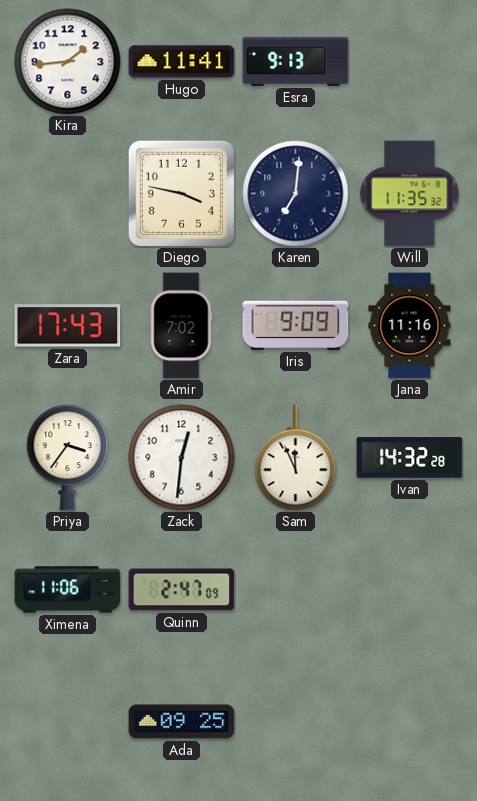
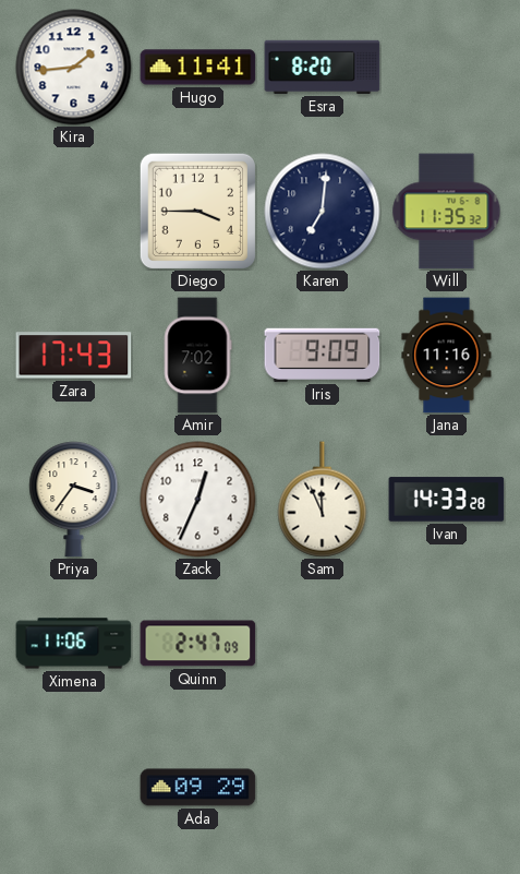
Esra: 9:13 -> 8:20 (323, 67)
Diego: 3:47 -> 3:45 (197, 211)
Zack: 12:31 -> 12:34 (198, 500)
Ivan: 14:32 -> 14:33 (447, 500)
Ada: 09:25 -> 09:29 (198, 788)
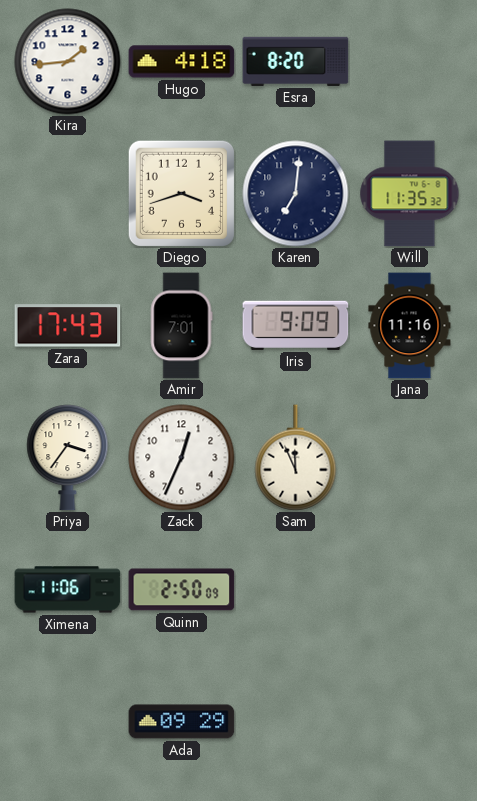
Hugo: 11:41 -> 4:18 (182, 62)
Diego: 3:45 -> 3:42 (181, 193)
Amir: 7:02 -> 7:01 (181, 326)
Ivan: 14:33 -> none (447, 500)
Quinn: 2:47 -> 2:50 (182, 590)
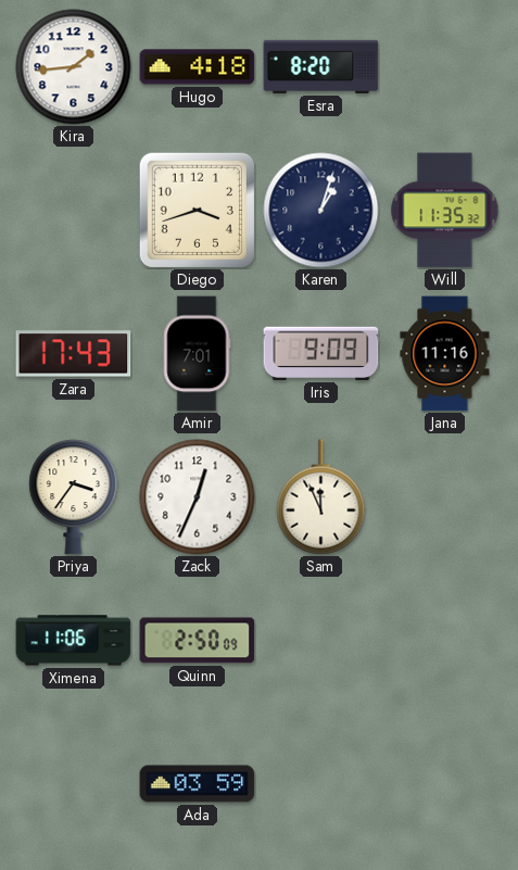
Karen: 7:01 -> 1:03 (321, 211)
Ada: 09:29 -> 03:59 (198, 784)
